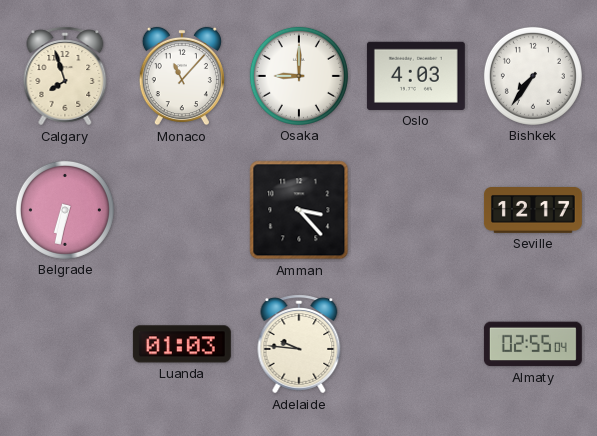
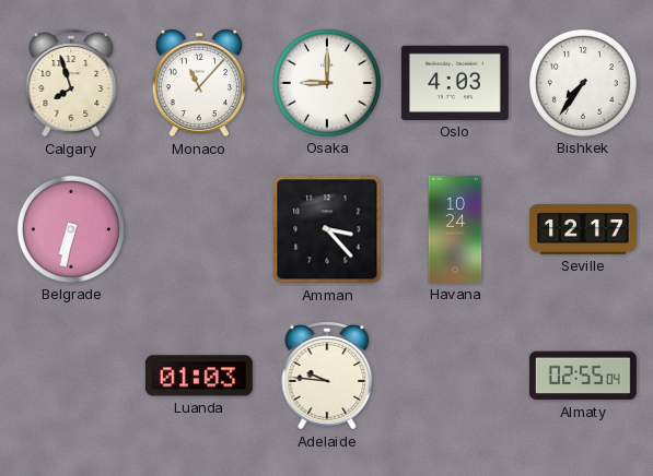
Havana: none -> 10:24 (455, 229)
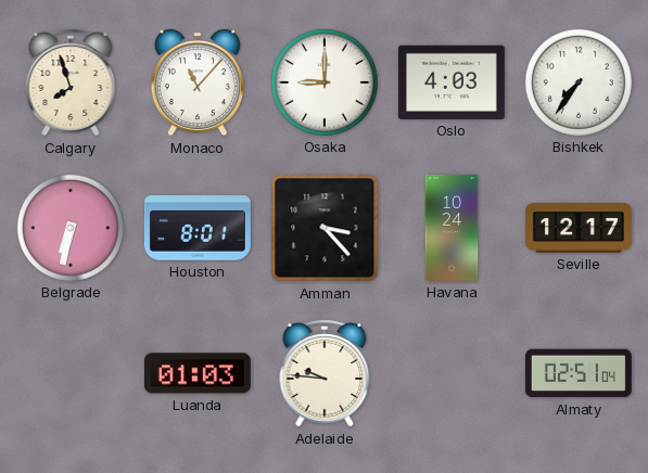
Houston: none -> 8:01 (198, 228)
Almaty: 02:55 -> 02:51 (579, 373)
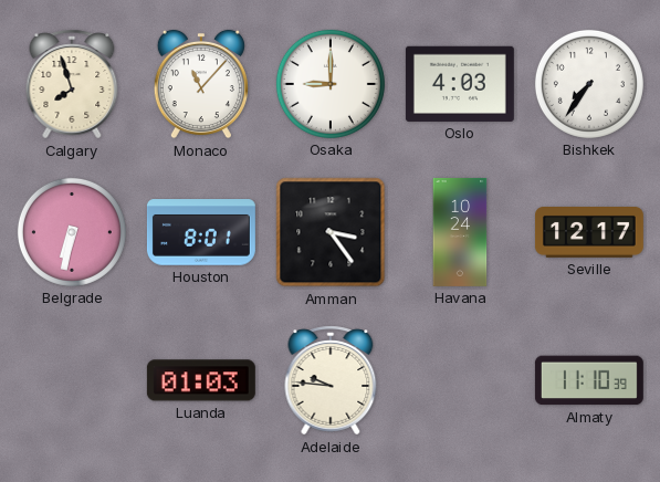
Amman: 3:23 -> 3:24 (331, 232)
Almaty: 02:51 -> 11:10 (589, 380)
